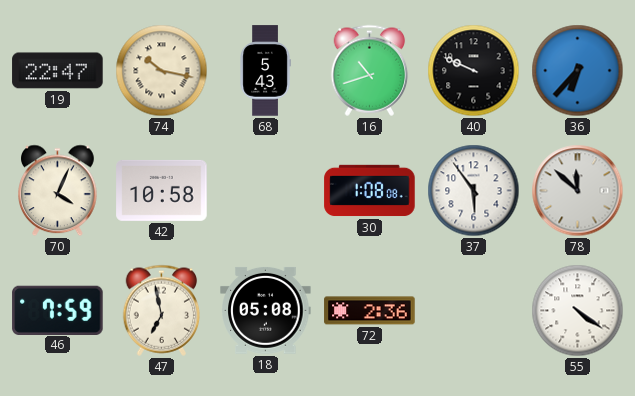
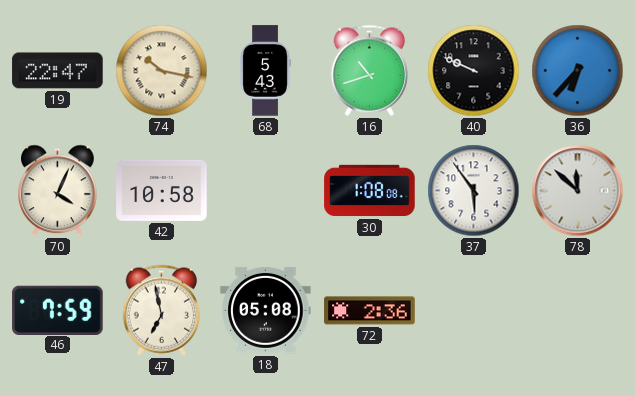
55: 4:21 -> none (578, 311)
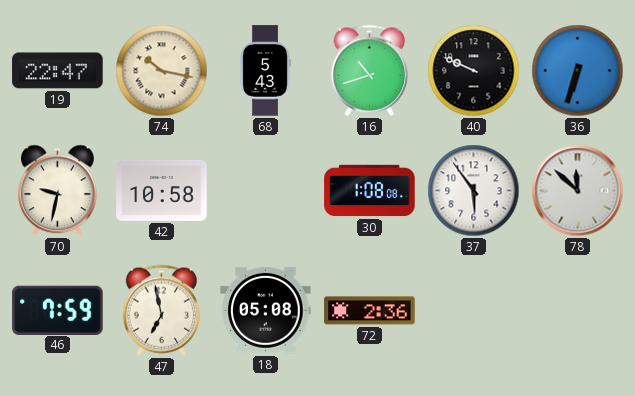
36: 6:37 -> 6:33 (578, 71)
70: 4:04 -> 9:32 (58, 191)
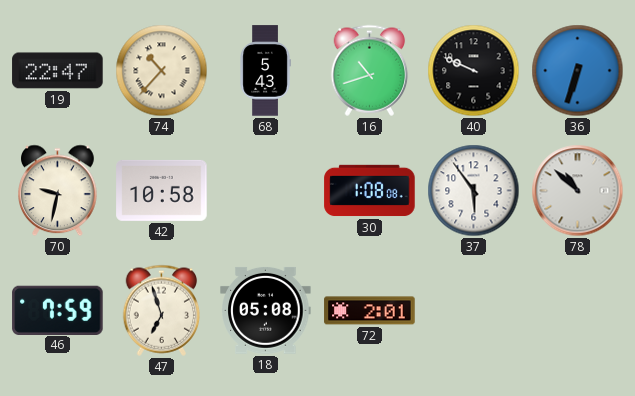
74: 10:17 -> 10:37 (162, 71)
78: 11:52 -> 10:52 (578, 191)
47: 6:58 -> 6:57 (162, 310)
72: 2:36 -> 2:01 (370, 311)
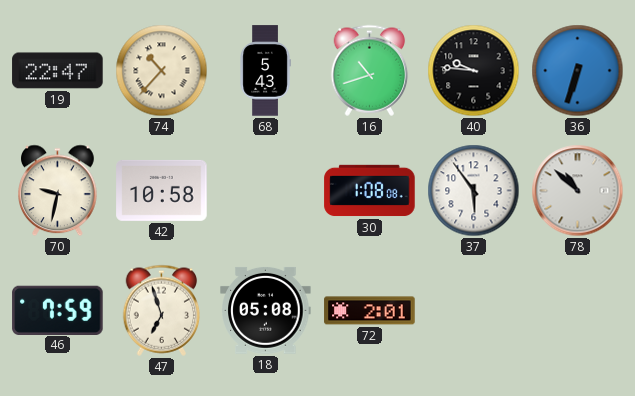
40: 9:49 -> 9:46 (474, 71)
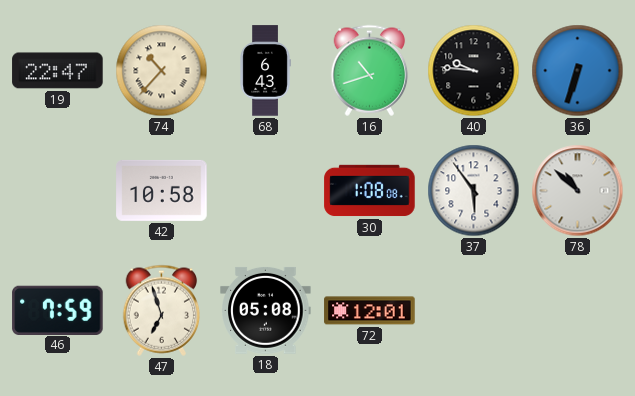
68: 5:43 -> 6:43 (265, 71)
70: 9:32 -> none (58, 191)
72: 2:01 -> 12:01 (370, 311)
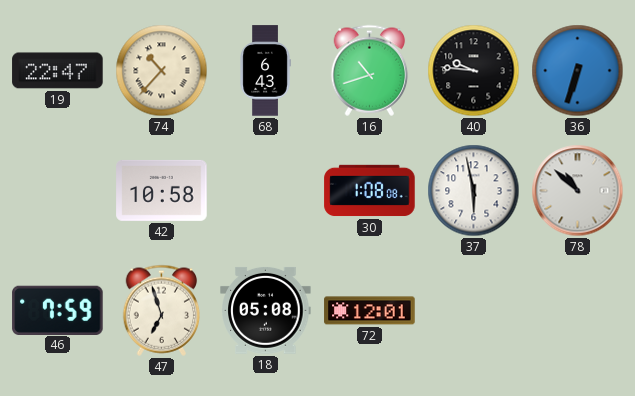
37: 5:54 -> 5:58 (474, 191)
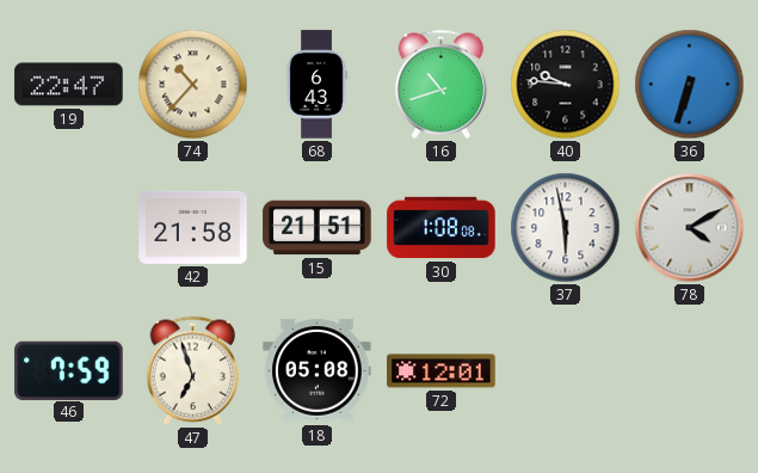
42: 10:58 -> 21:58 (193, 227)
15: none -> 21:51 (318, 228)
78: 10:52 -> 4:10 (690, 228)
